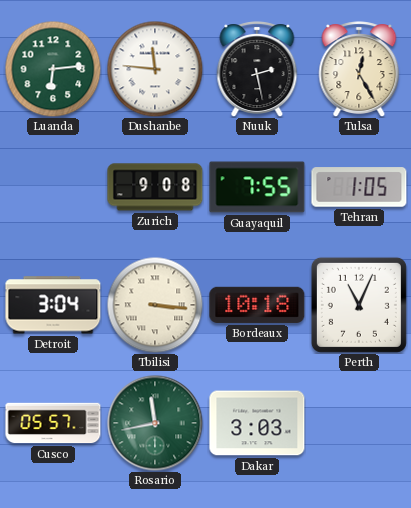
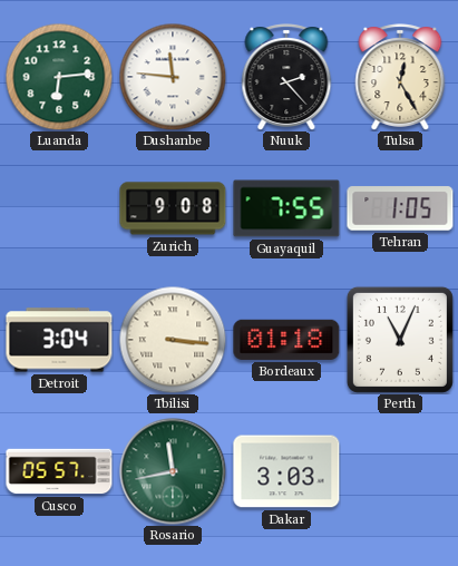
Nuuk: 2:28 -> 2:23 (286, 77)
Bordeaux: 10:18 -> 01:18 (286, 340)
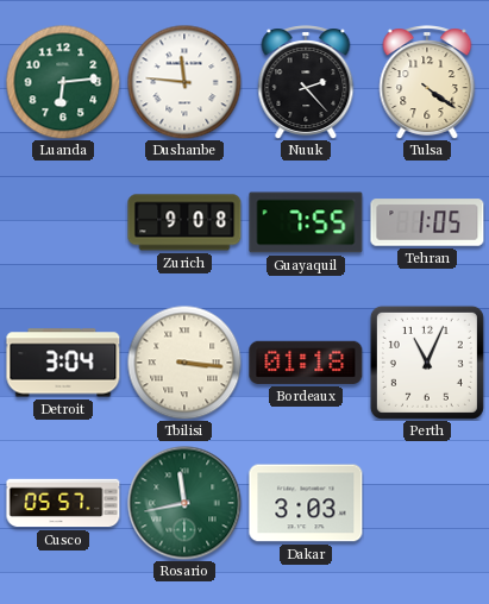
Tulsa: 12:25 -> 4:21 (427, 82)
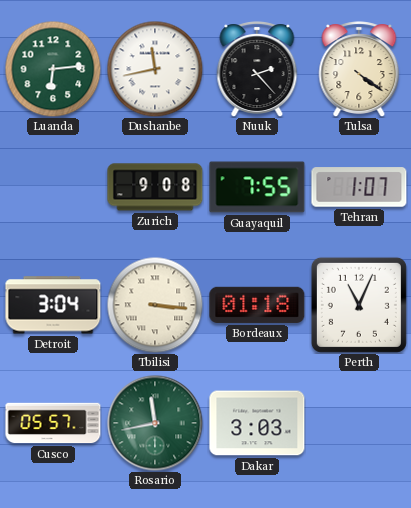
Dushanbe: 11:46 -> 11:43 (155, 69)
Tehran: 1:05 -> 1:07 (359, 187)
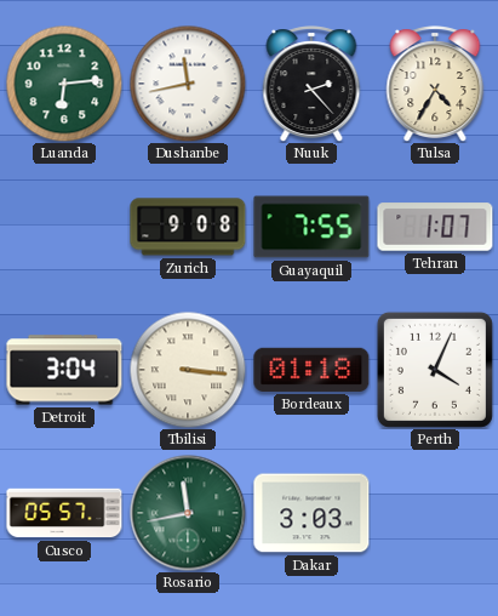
Tulsa: 4:21 -> 4:35 (435, 84)
Perth: 11:04 -> 4:04 (435, 370)
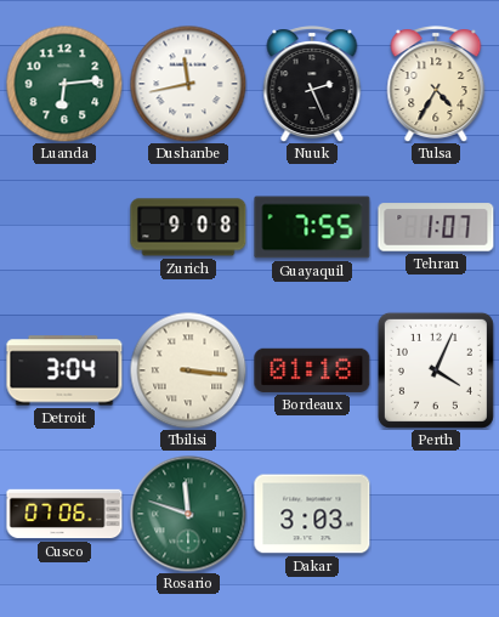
Nuuk: 2:23 -> 2:26 (312, 84)
Cusco: 05:57 -> 07:06 (64, 514)
Rosario: 11:43 -> 11:48 (188, 514)
